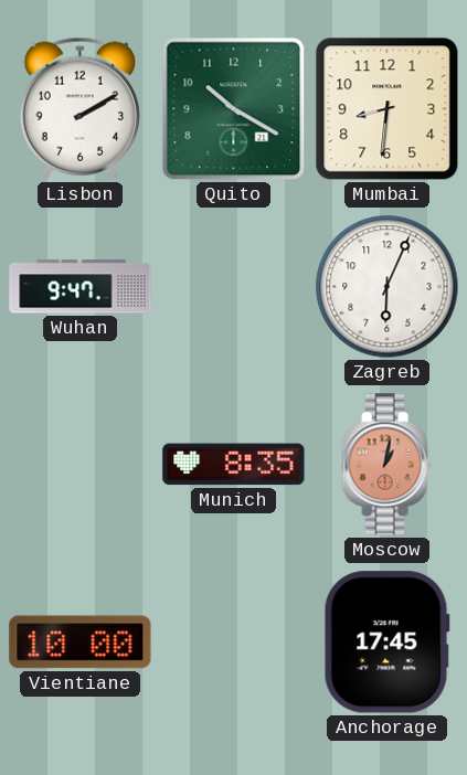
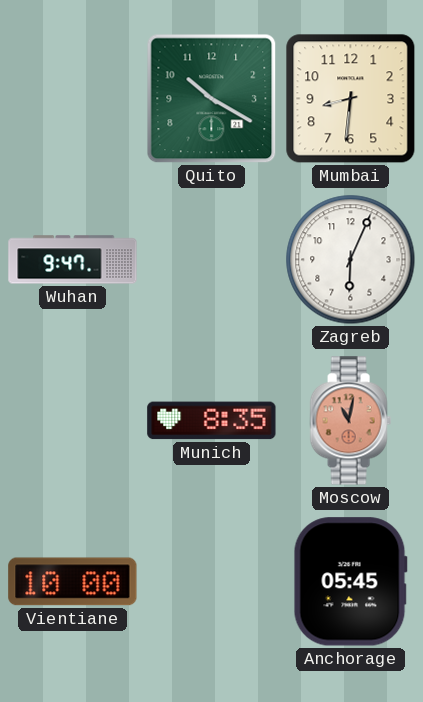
Lisbon: 2:10 -> none (79, 108)
Moscow: 1:02 -> 11:02 (350, 421)
Anchorage: 17:45 -> 05:45 (350, 582)
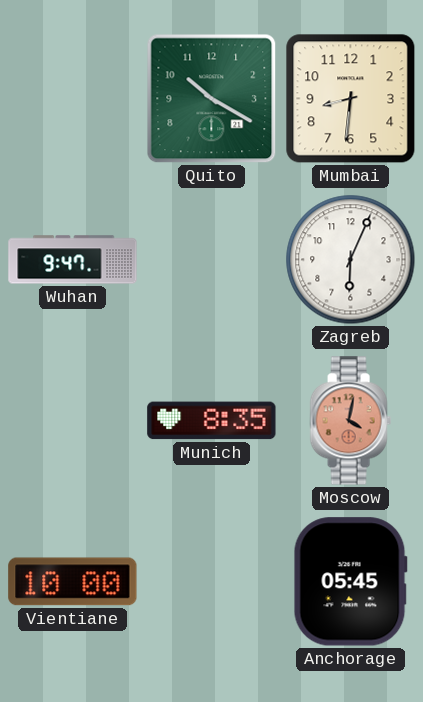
Moscow: 11:02 -> 4:02 (350, 421)
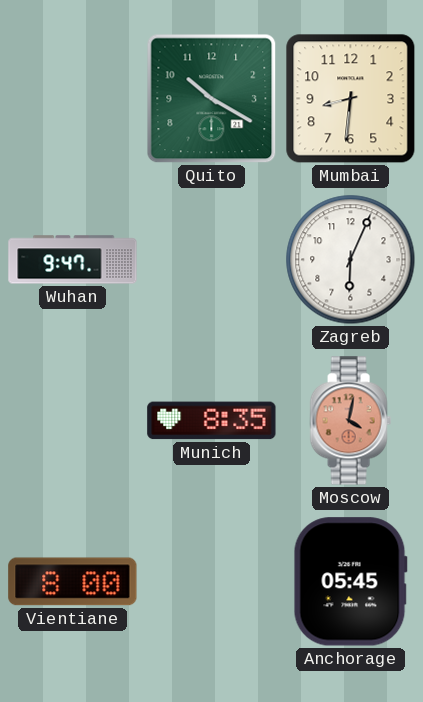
Vientiane: 10:00 -> 8:00 (73, 582)
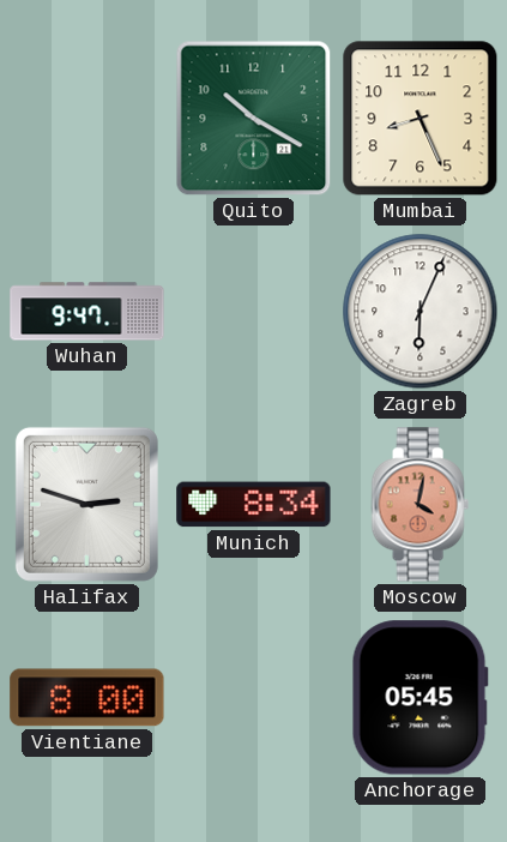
Mumbai: 8:31 -> 8:26 (421, 119)
Halifax: none -> 2:48 (86, 504)
Munich: 8:35 -> 8:34 (254, 505)
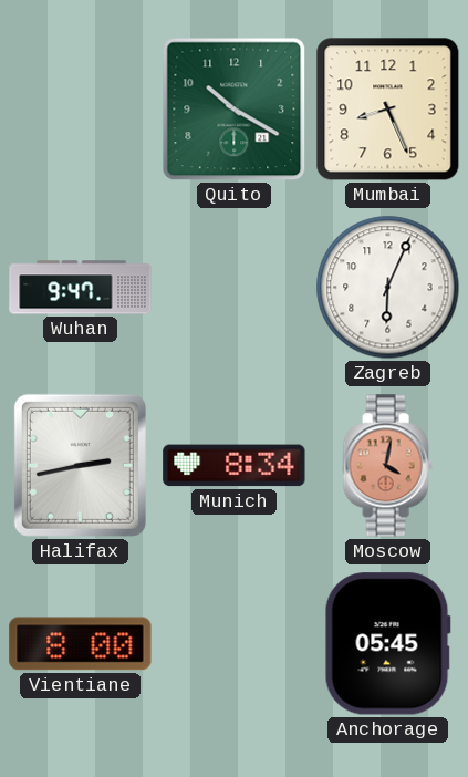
Halifax: 2:48 -> 2:43 (80, 465)
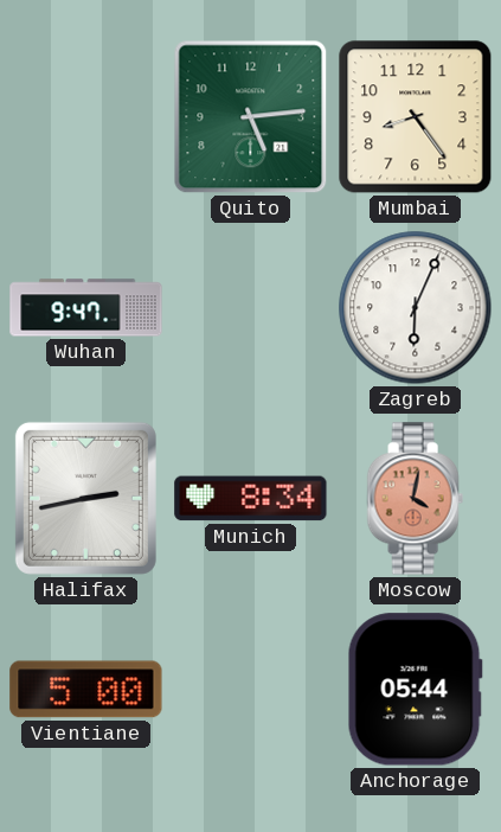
Quito: 10:20 -> 5:14 (251, 117)
Mumbai: 8:26 -> 8:24 (416, 117)
Vientiane: 8:00 -> 5:00 (86, 690)
Anchorage: 05:45 -> 05:44 (415, 690)
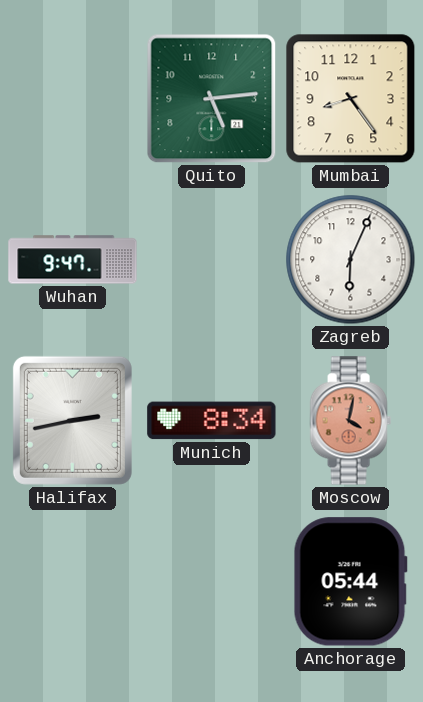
Vientiane: 5:00 -> none (86, 690)
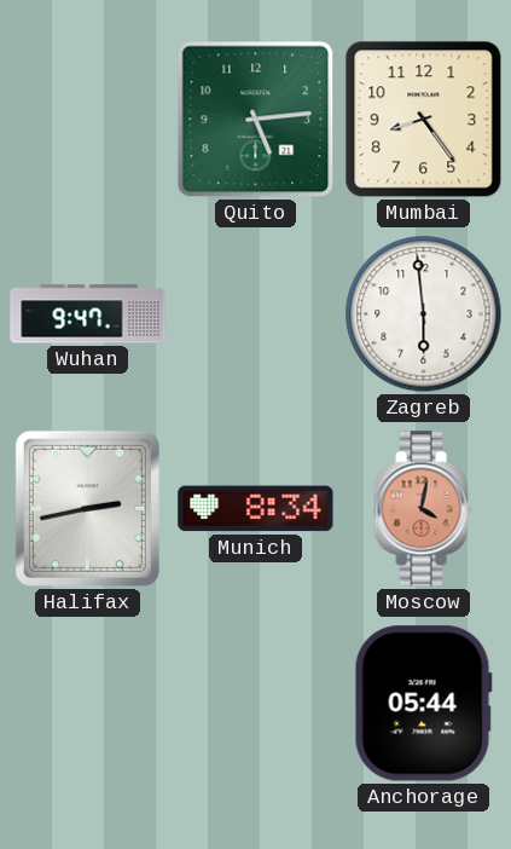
Zagreb: 6:04 -> 5:59 (424, 314)
